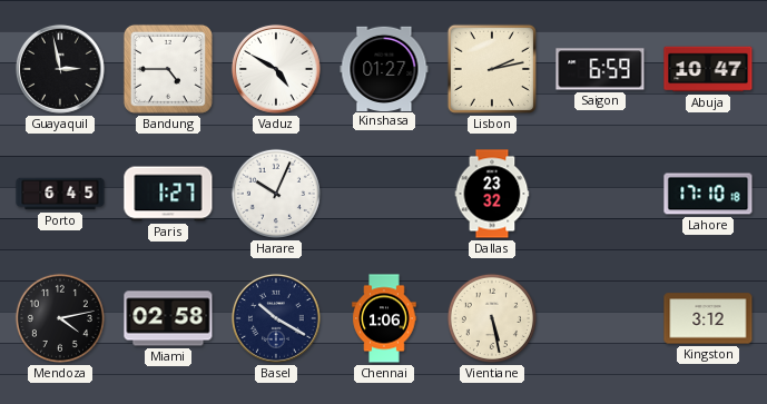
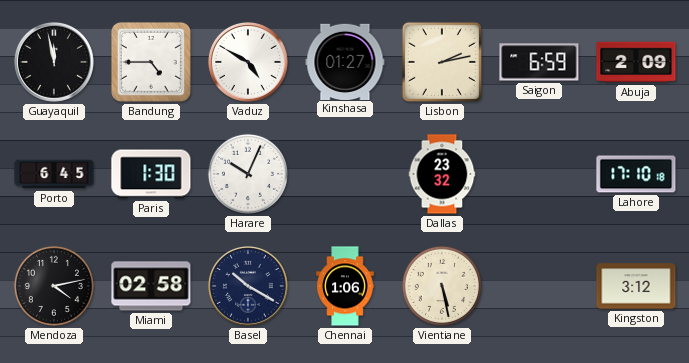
Guayaquil: 2:58 -> 11:58 (54, 62)
Abuja: 10:47 -> 2:09 (636, 62)
Paris: 1:27 -> 1:30 (151, 174)
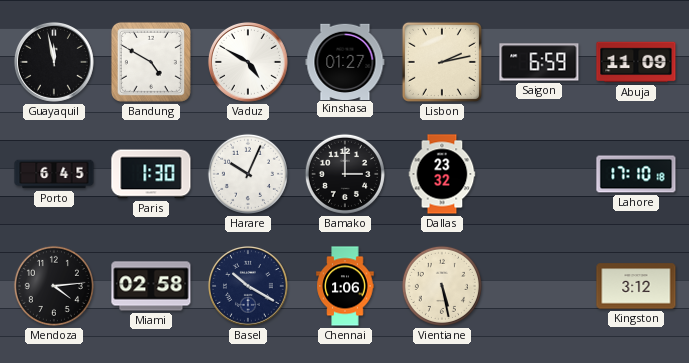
Bandung: 4:45 -> 4:50 (151, 62)
Abuja: 2:09 -> 11:09 (636, 62)
Bamako: none -> 3:00 (345, 174)
Mendoza: 4:13 -> 4:14 (54, 286)
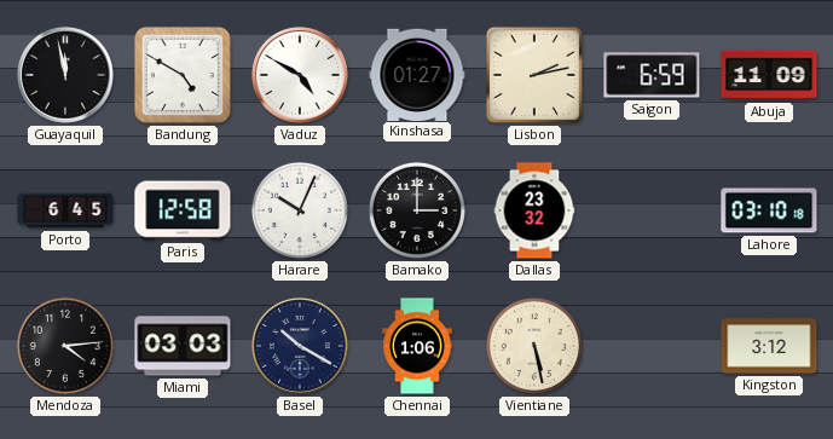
Paris: 1:30 -> 12:58 (183, 210)
Lahore: 17:10 -> 03:10 (769, 210)
Miami: 02:58 -> 03:03 (183, 346)
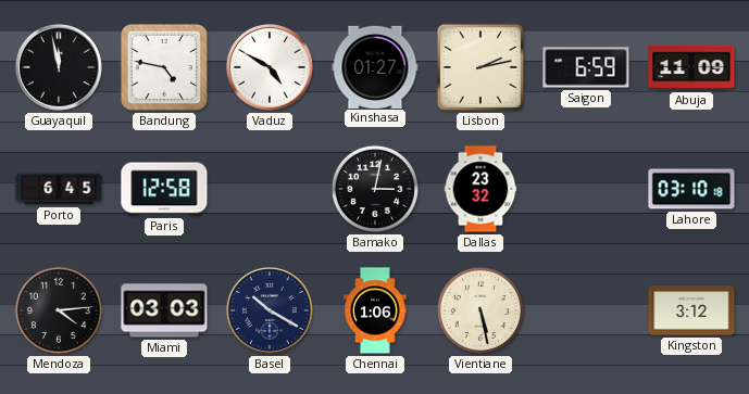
Bandung: 4:50 -> 4:47 (164, 67)
Harare: 10:04 -> none (300, 210)
Bamako: 3:00 -> 3:02 (375, 189)
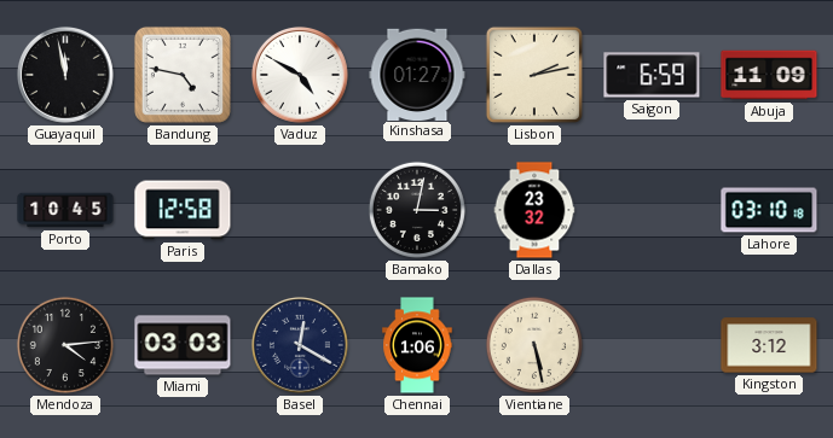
Porto: 6:45 -> 10:45 (65, 210)
Basel: 10:20 -> 12:20 (300, 345)
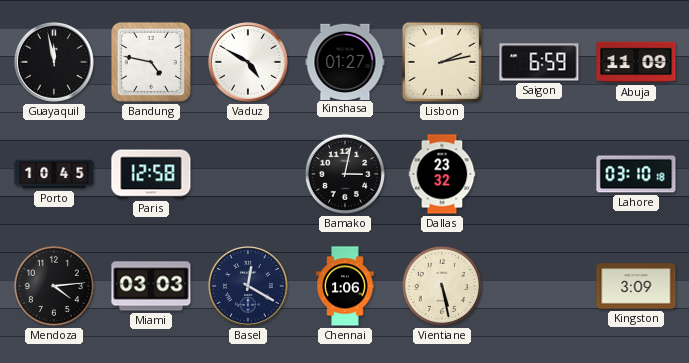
Kingston: 3:12 -> 3:09 (636, 286)
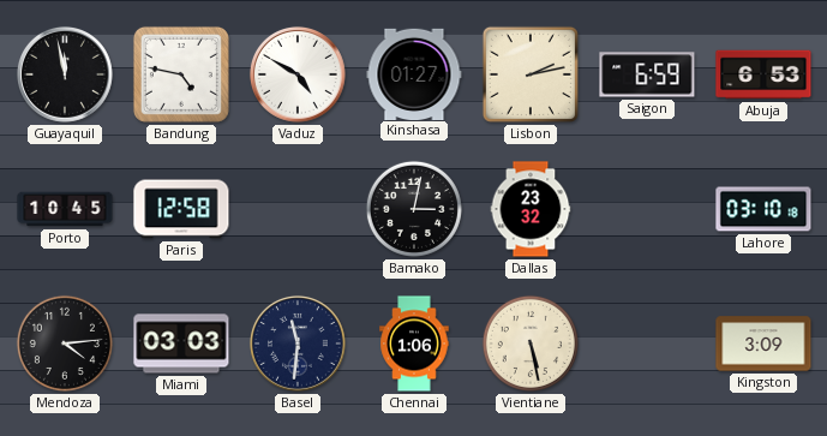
Abuja: 11:09 -> 6:53 (763, 74)
Basel: 12:20 -> 11:31 (298, 344)
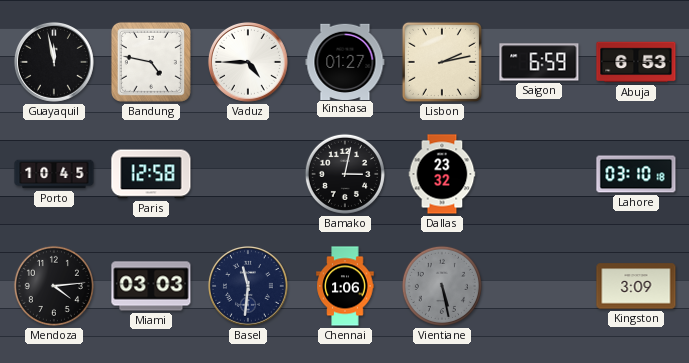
Vaduz: 4:50 -> 4:45 (248, 62)
Vientiane dial: cream -> grey (442, 286)
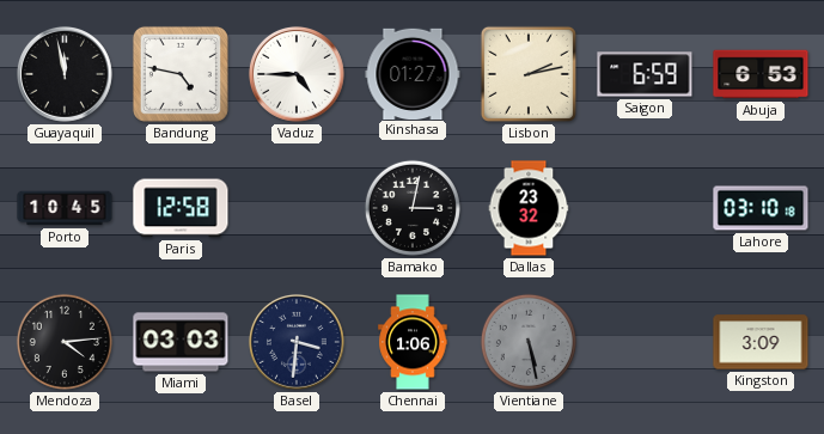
Basel: 11:31 -> 3:31 (297, 342)
